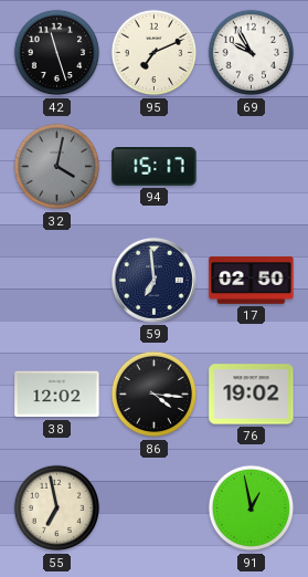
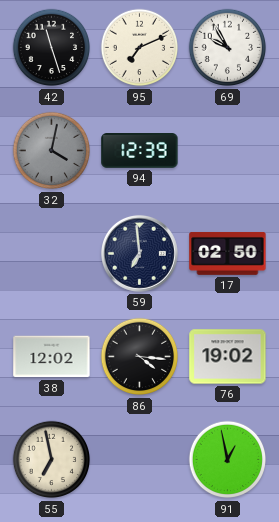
94: 15:17 -> 12:39 (140, 151)
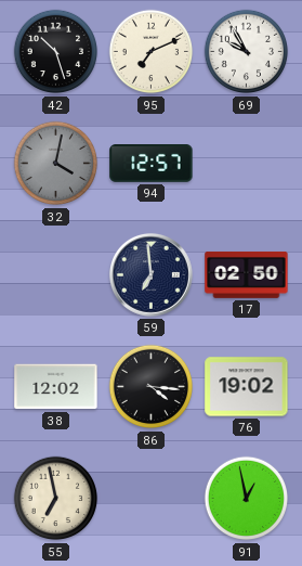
42: 11:27 -> 10:27 (56, 52)
94: 12:39 -> 12:57 (152, 164)
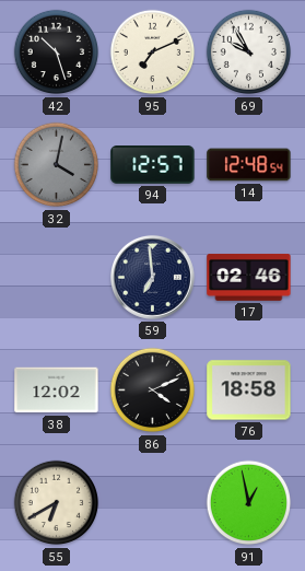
14: none -> 12:48 (249, 165)
17: 02:50 -> 02:46 (249, 277)
86: 4:16 -> 4:11 (153, 391)
76: 19:02 -> 18:58 (249, 391)
55: 6:58 -> 6:40 (57, 503)
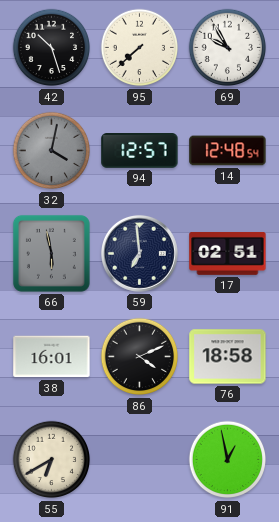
95: 7:11 -> 7:38 (140, 48)
66: none -> 5:58 (51, 253)
17: 02:46 -> 02:51 (228, 253)
38: 12:02 -> 16:01 (52, 357)
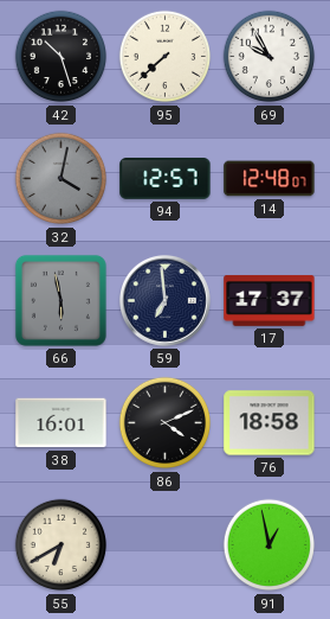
14: 12:48:54 -> 12:48:07 (270, 179)
17: 02:51 -> 17:37 (270, 300)
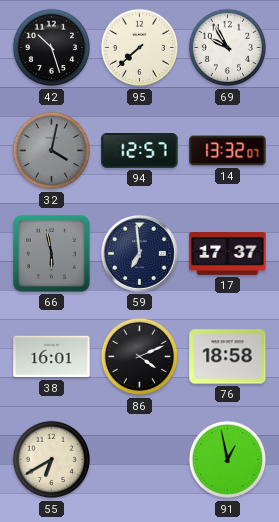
14: 12:48 -> 13:32 (228, 151)
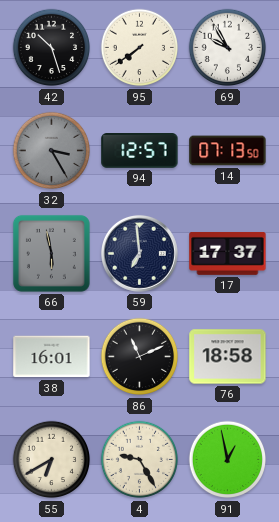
95: 7:38 -> 7:39 (140, 48)
32: 4:02 -> 3:25 (52, 151)
14: 13:32 -> 07:13 (228, 151)
86: 4:11 -> 11:11 (140, 357)
4: none -> 9:25 (140, 460)
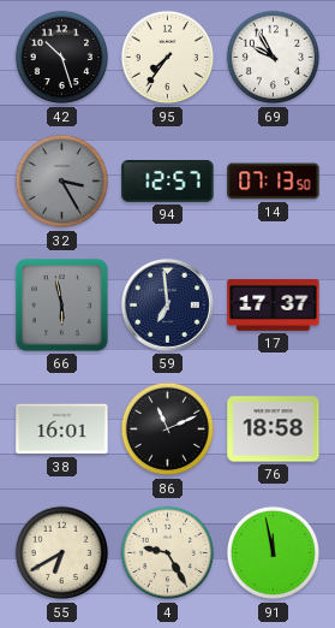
95: 7:39 -> 7:36 (168, 58)
91: 12:58 -> 11:58 (274, 553)
